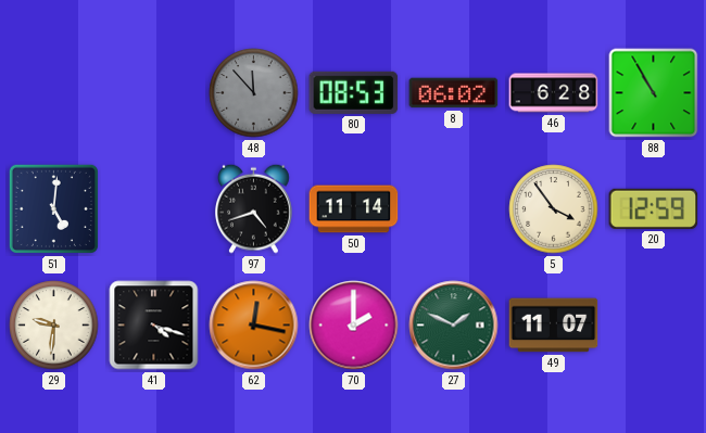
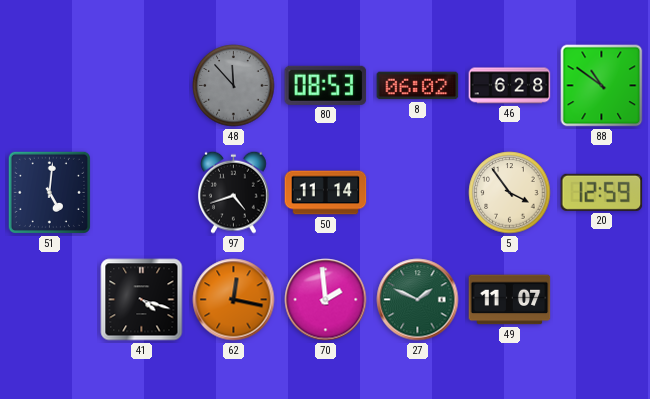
88: 10:55 -> 10:51 (602, 86)
29: 9:31 -> none (54, 326)
70: 2:00 -> 1:59 (326, 300)
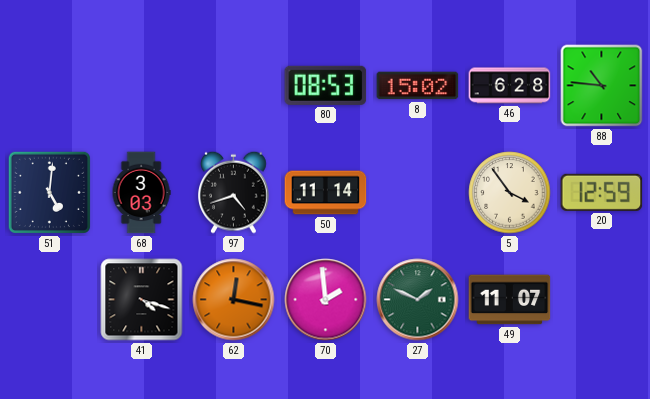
48: 11:53 -> none (234, 86)
8: 06:02 -> 15:02 (418, 86)
88: 10:51 -> 10:46 (602, 86)
68: none -> 3:03 (141, 193)
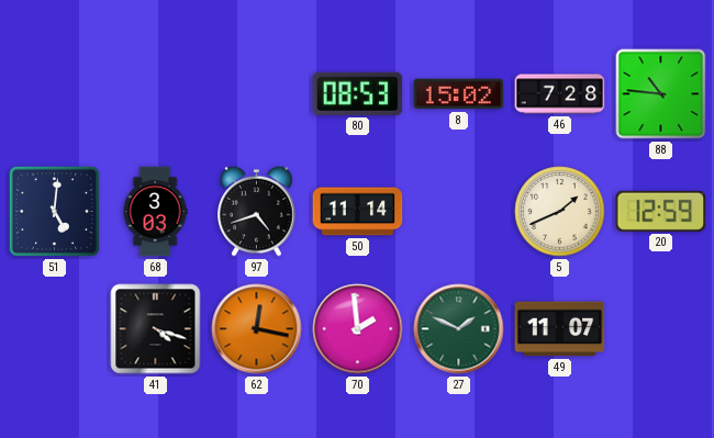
46: 6:28 -> 7:28 (560, 94)
5: 3:54 -> 1:41 (560, 212)
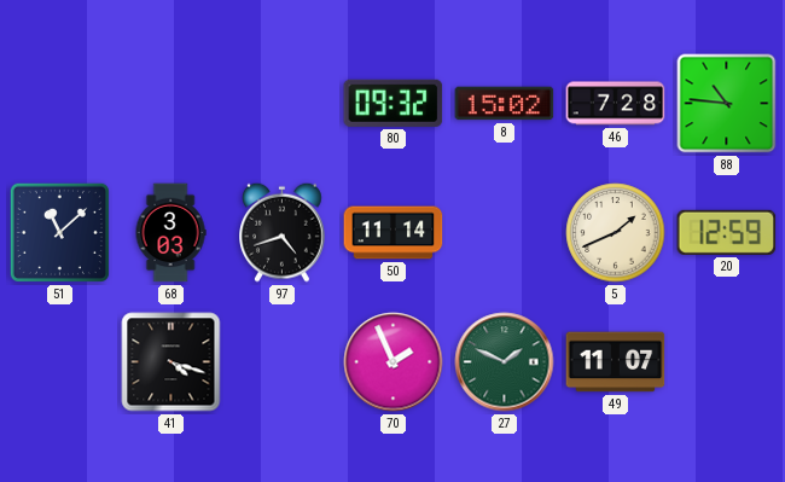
80: 08:53 -> 09:32 (394, 103)
51: 5:01 -> 11:08 (59, 232)
62: 12:17 -> none (257, 329)
70: 1:59 -> 1:56 (394, 362)
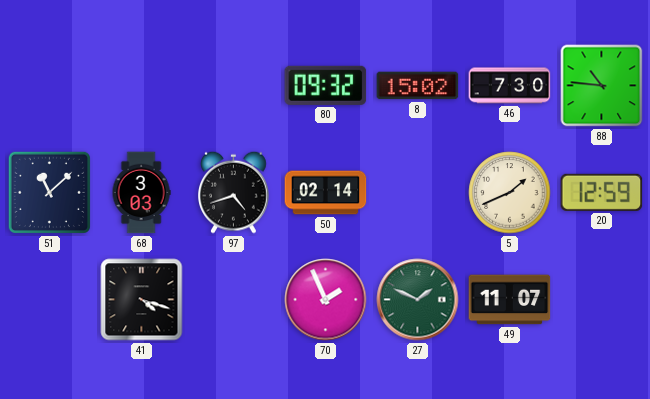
46: 7:28 -> 7:30 (510, 86)
50: 11:14 -> 02:14 (326, 193)
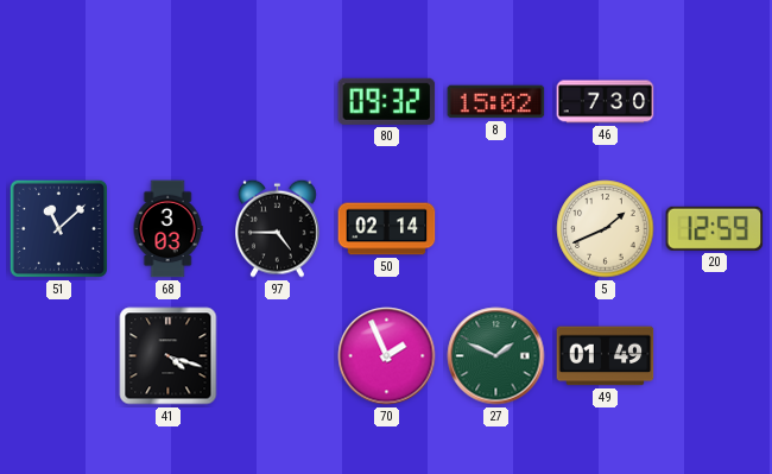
88: 10:46 -> none (602, 86)
97: 4:42 -> 4:45 (278, 228)
49: 11:07 -> 01:49 (606, 356)
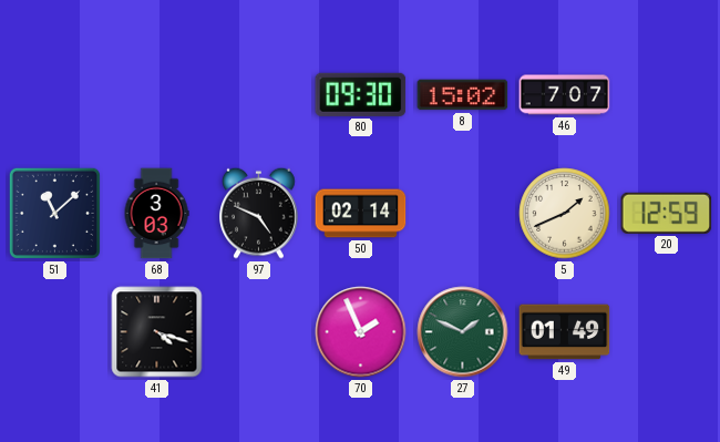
80: 09:32 -> 09:30 (361, 94)
46: 7:30 -> 7:07 (565, 95)
97: 4:45 -> 4:49 (259, 213)
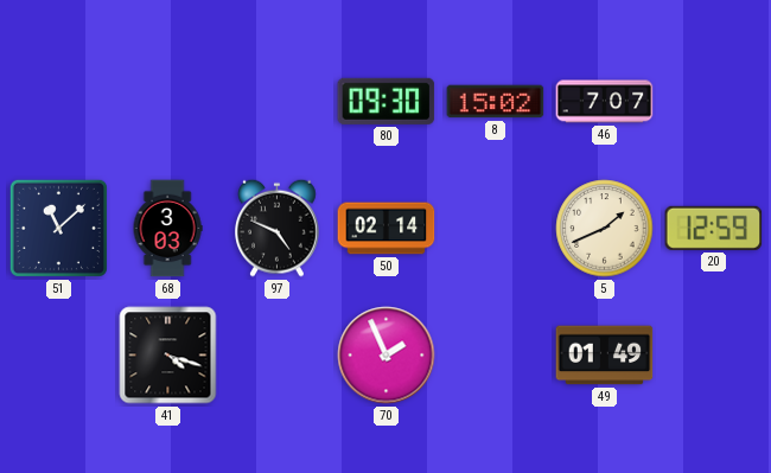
27: 1:49 -> none (463, 332)
